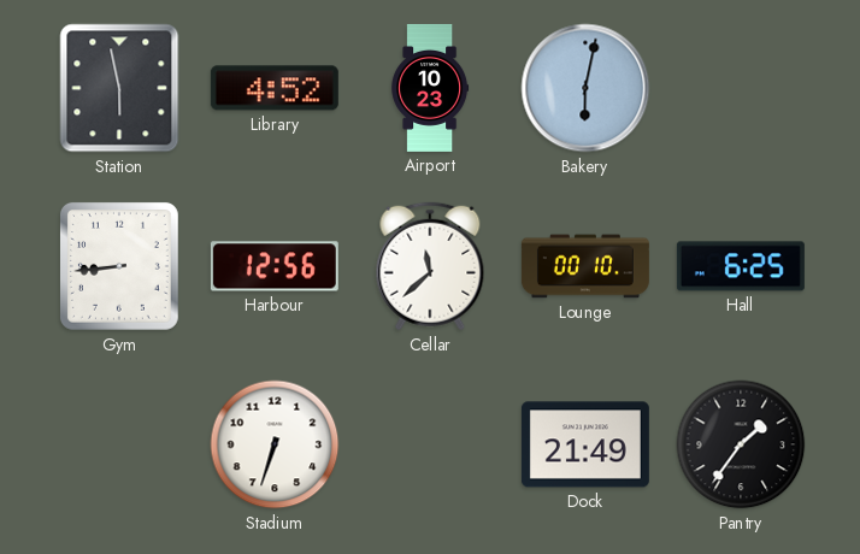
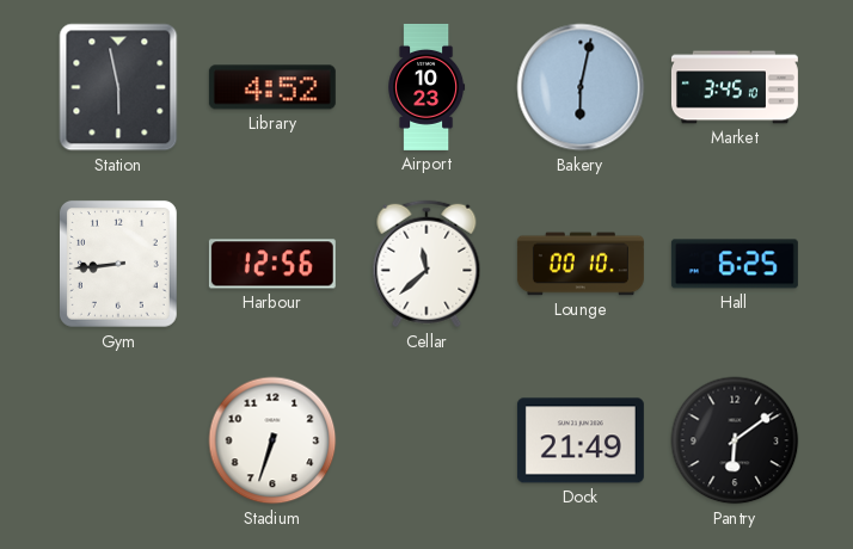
Market: none -> 3:45 (735, 87)
Pantry: 1:36 -> 6:09 (735, 440)
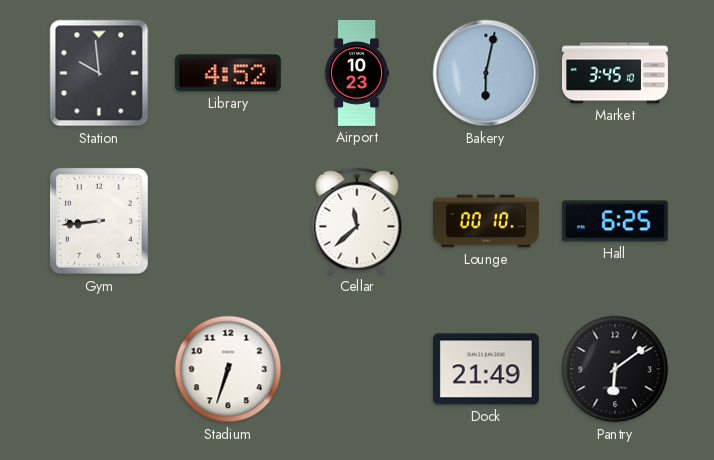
Station: 5:58 -> 9:59 (99, 73)
Harbour: 12:56 -> none (272, 264)
